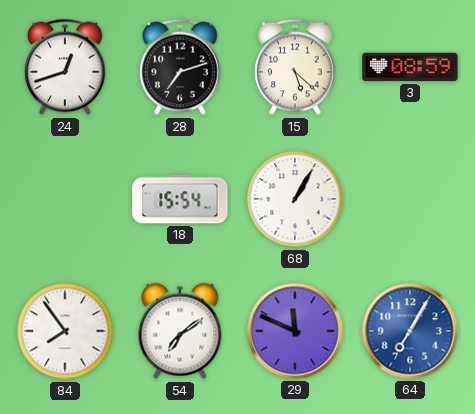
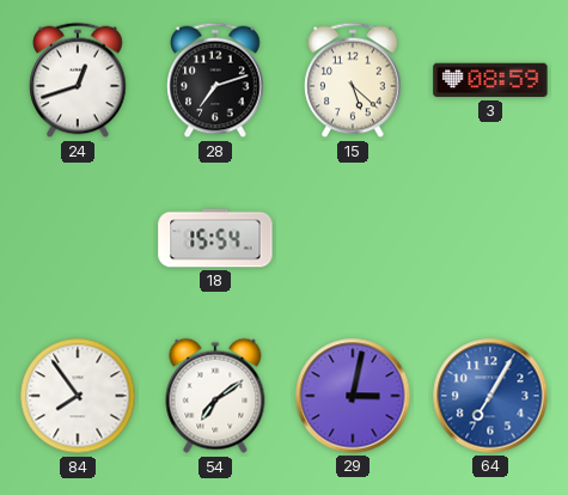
68: 1:05 -> none (295, 199)
29: 11:49 -> 3:02 (353, 396)
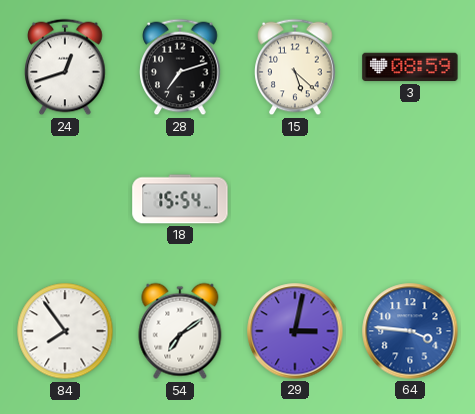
64: 7:05 -> 3:46 (410, 331)
